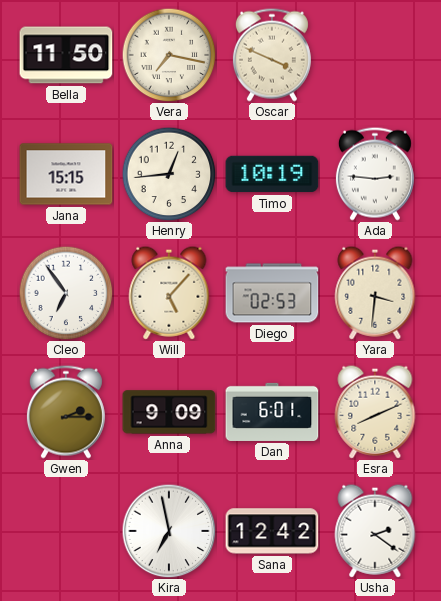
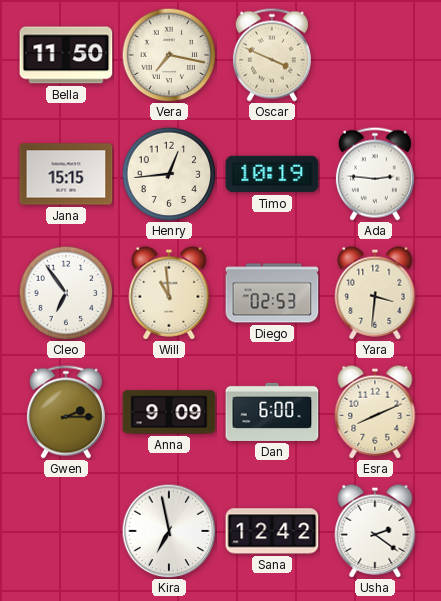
Will: 5:07 -> 10:59 (169, 293)
Dan: 6:01 -> 6:00 (272, 412)
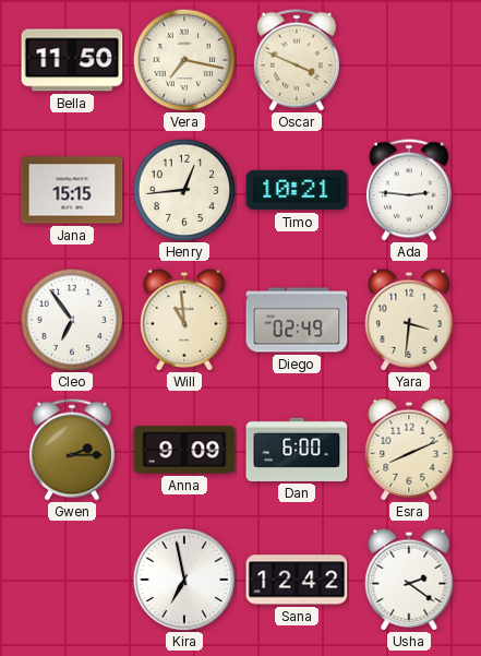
Timo: 10:19 -> 10:21 (297, 190)
Diego: 02:53 -> 02:49 (297, 320)
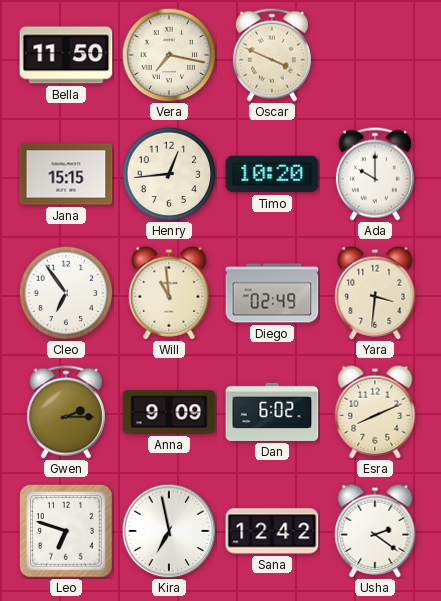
Timo: 10:21 -> 10:20 (272, 174)
Ada: 2:46 -> 10:00 (375, 174)
Dan: 6:00 -> 6:02 (272, 412)
Leo: none -> 6:48 (66, 531)
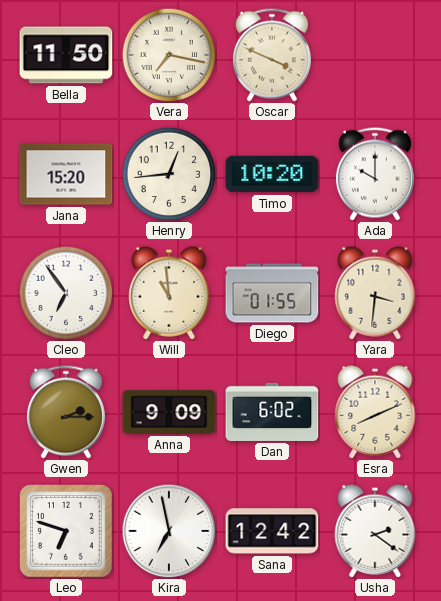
Jana: 15:15 -> 15:20 (66, 174)
Diego: 02:49 -> 01:55 (272, 293)
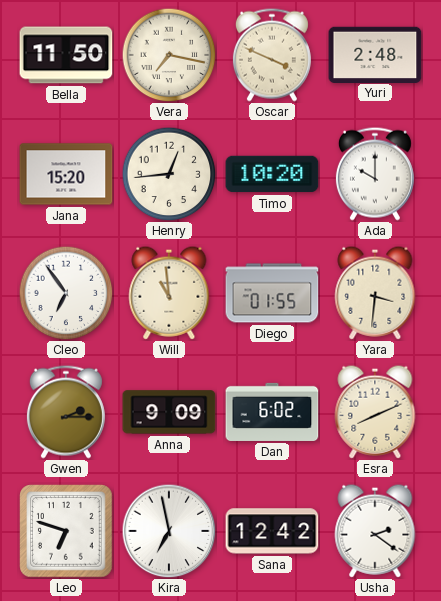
Yuri: none -> 2:48 (375, 54)
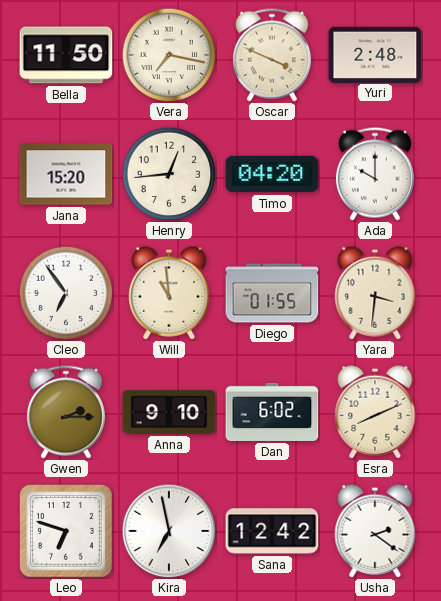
Timo: 10:20 -> 04:20 (272, 174)
Anna: 9:09 -> 9:10 (169, 412)
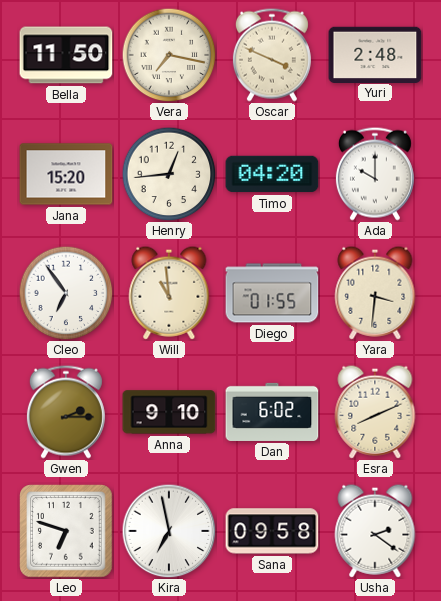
Sana: 12:42 -> 09:58 (272, 531)
